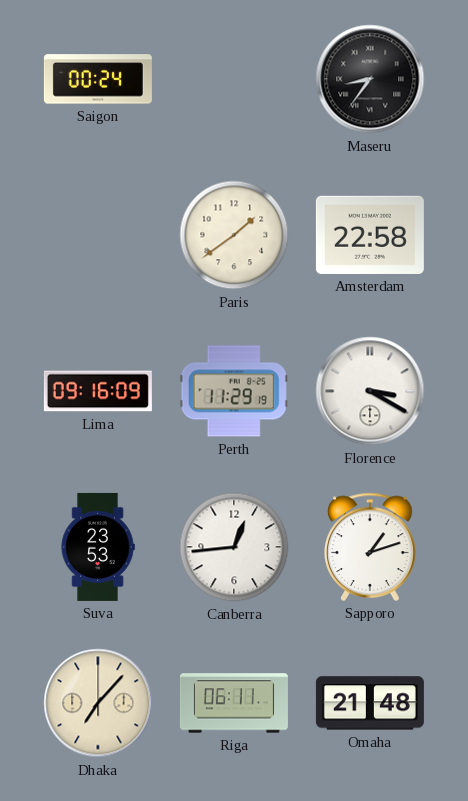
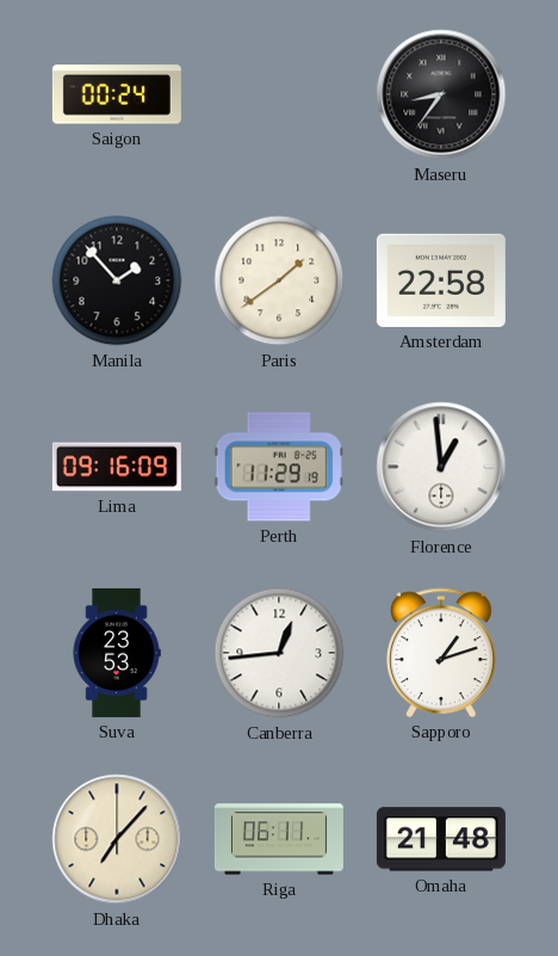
Manila: none -> 1:53 (117, 280)
Florence: 3:20 -> 12:59 (441, 467)
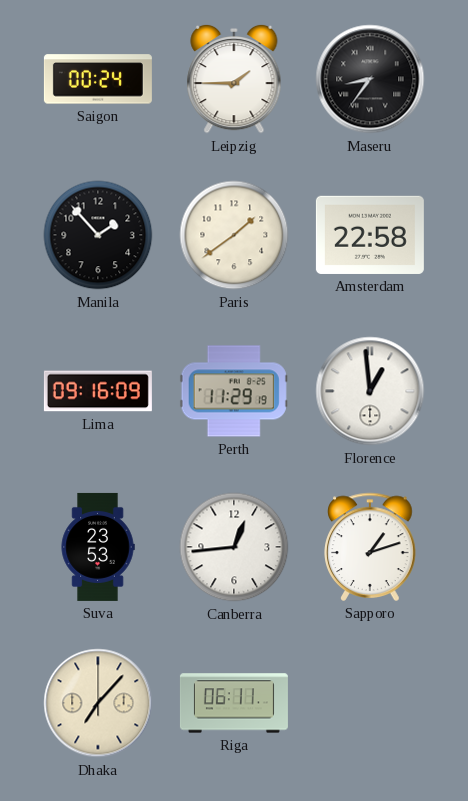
Leipzig: none -> 1:45 (234, 79)
Omaha: 21:48 -> none (441, 839)
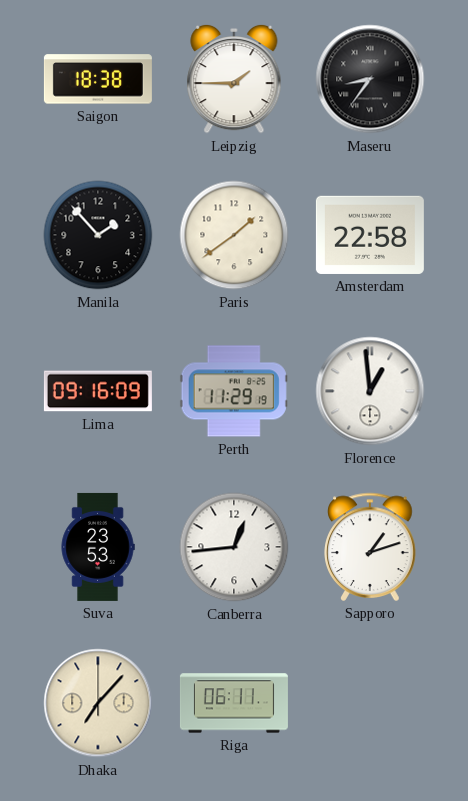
Saigon: 00:24 -> 18:38 (98, 79)
